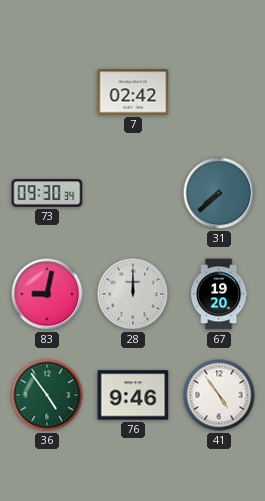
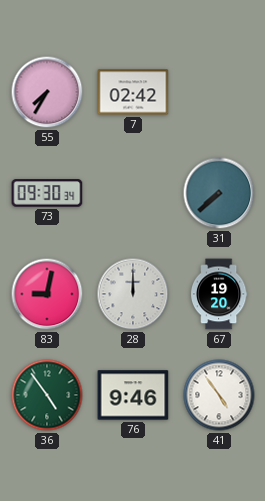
55: none -> 7:35 (47, 92)
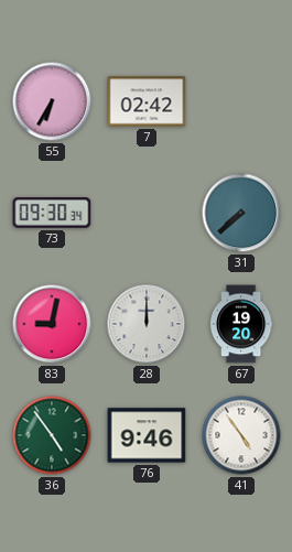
55: 7:35 -> 6:35 (52, 101)
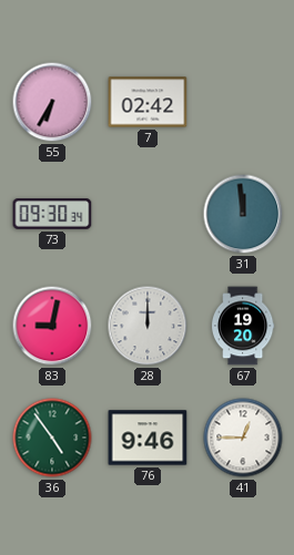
31: 7:38 -> 11:59 (243, 214)
41: 4:54 -> 12:45 (243, 438)
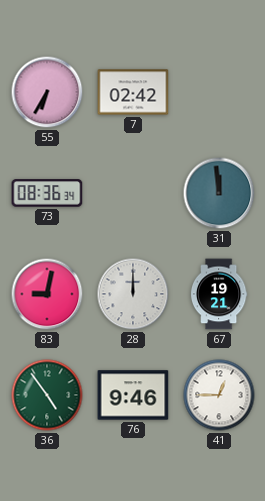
73: 09:30 -> 08:36 (47, 193)
67: 19:20 -> 19:21 (219, 294)
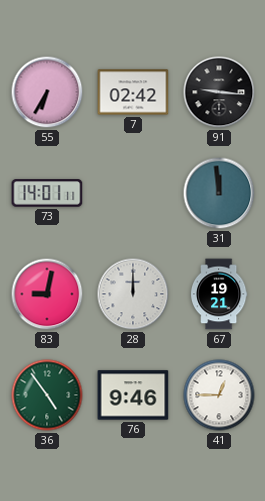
91: none -> 9:16 (219, 92)
73: 08:36 -> 14:01 (47, 193)
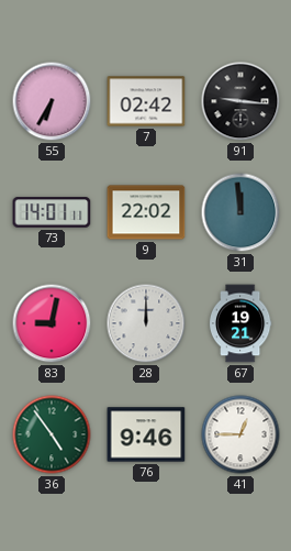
9: none -> 22:02 (146, 212)
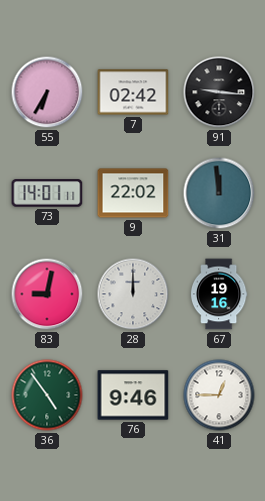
67: 19:21 -> 19:16 (219, 294)
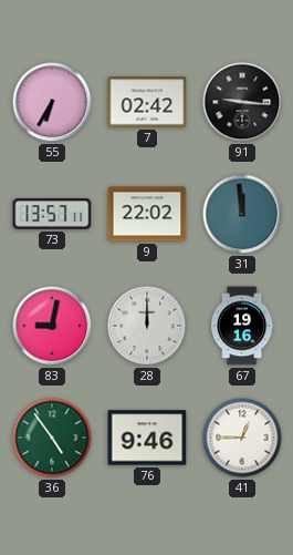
73: 14:01 -> 13:57 (52, 214)
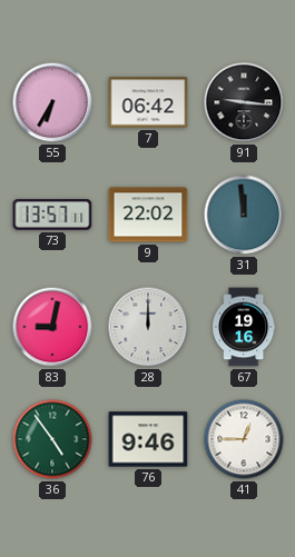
7: 02:42 -> 06:42 (148, 102)
